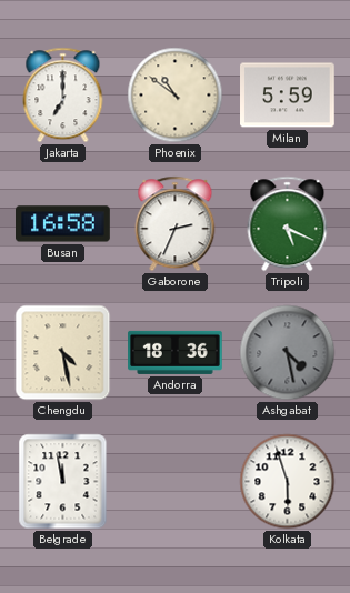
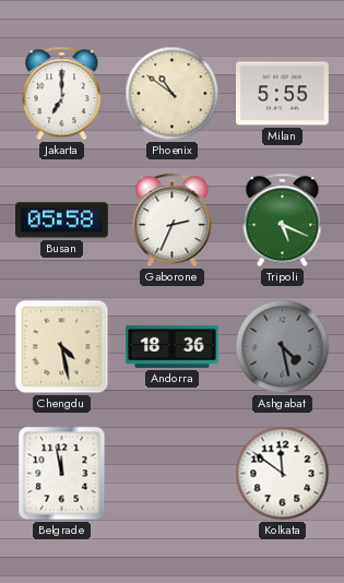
Milan: 5:59 -> 5:55 (283, 94)
Busan: 16:58 -> 05:58 (62, 221)
Kolkata: 5:57 -> 11:51 (283, 474)
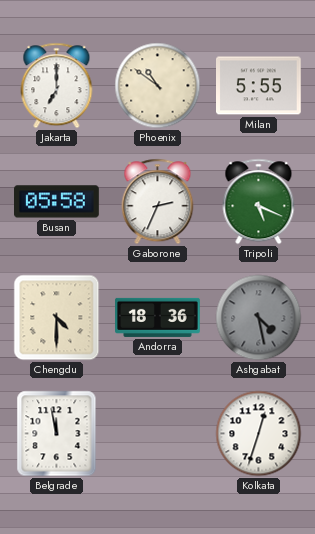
Chengdu: 4:28 -> 4:30 (57, 318)
Kolkata: 11:51 -> 12:33 (259, 434)
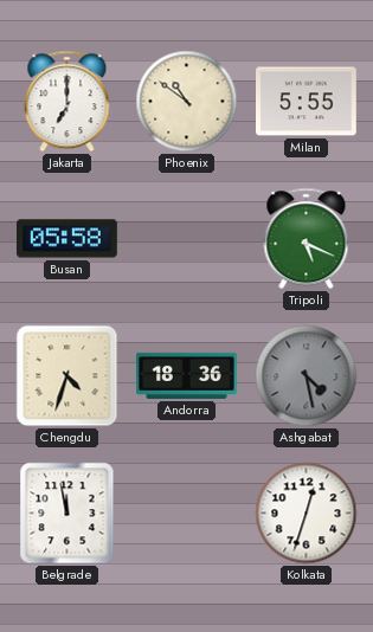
Gaborone: 2:34 -> none (158, 202)
Chengdu: 4:30 -> 4:33 (67, 376)
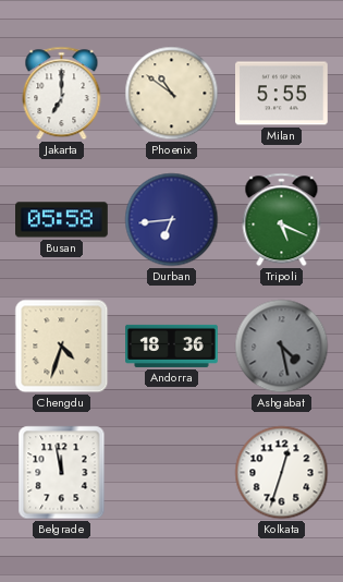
Durban: none -> 6:44 (172, 220)
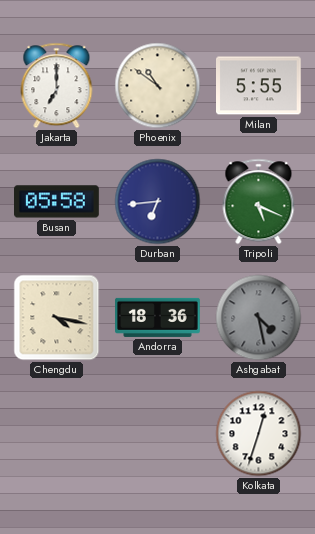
Chengdu: 4:33 -> 4:17 (57, 318)
Belgrade: 11:58 -> none (62, 473)
